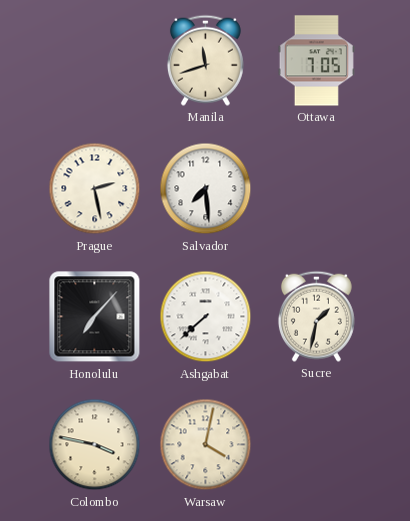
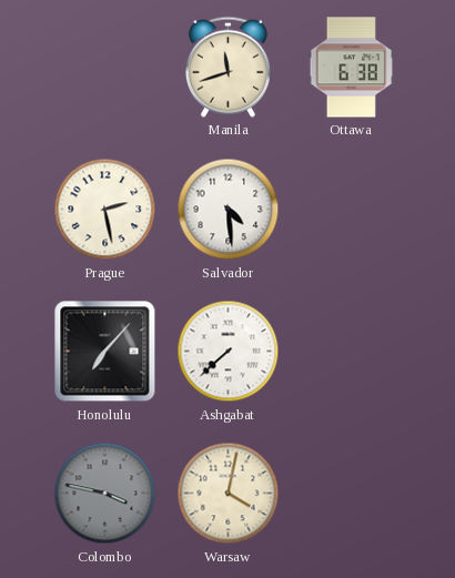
Ottawa: 7:05 -> 6:38 (351, 68)
Salvador: 7:29 -> 4:29 (229, 210)
Sucre: 1:32 -> none (316, 316)
Colombo dial: cream -> grey (105, 494)
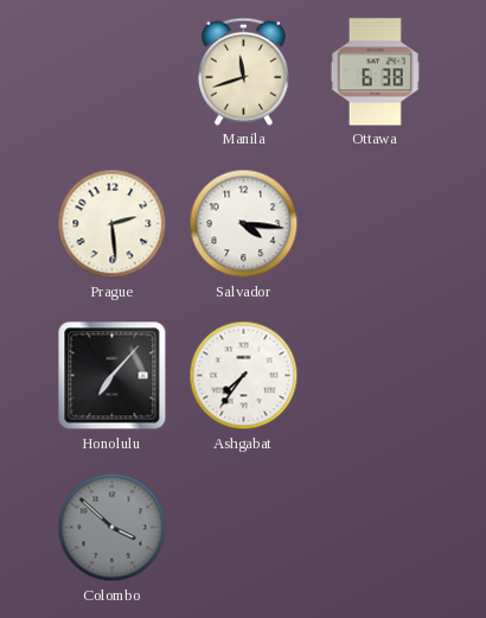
Prague: 2:28 -> 2:29 (113, 224)
Salvador: 4:29 -> 4:16 (244, 224)
Ashgabat: 7:38 -> 7:36 (244, 376)
Colombo: 3:47 -> 3:52 (113, 528)
Warsaw: 4:02 -> none (229, 494)
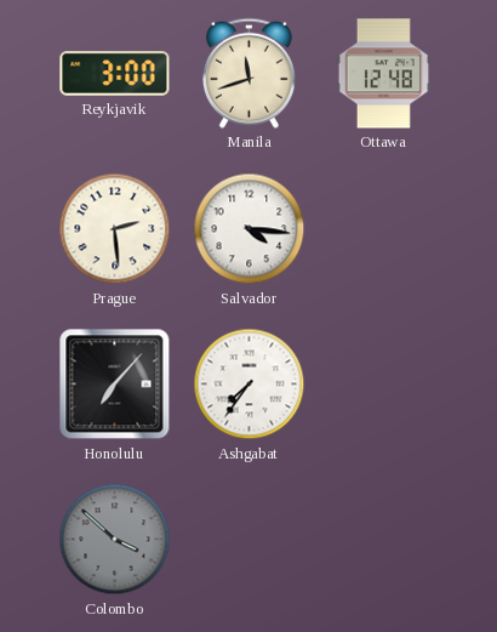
Reykjavik: none -> 3:00 (115, 74)
Ottawa: 6:38 -> 12:48 (383, 74)
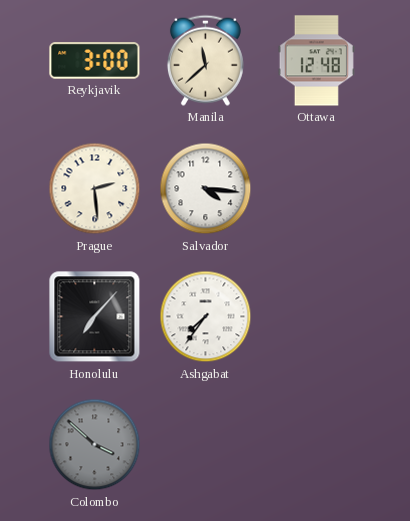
Manila: 11:42 -> 11:38 (205, 60)
